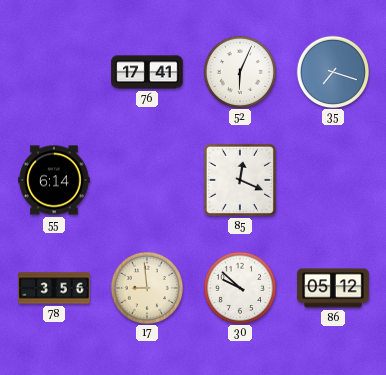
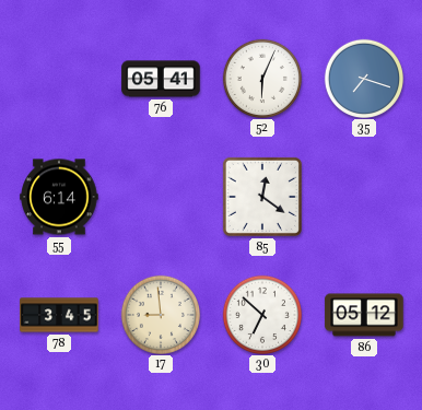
76: 17:41 -> 05:41 (161, 79)
85: 12:19 -> 12:21 (262, 197)
78: 3:56 -> 3:45 (59, 315)
30: 9:52 -> 6:52 (261, 314)
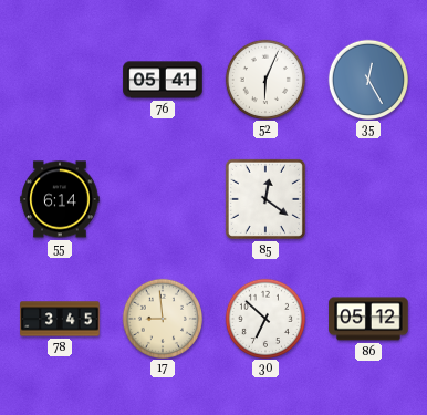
35: 7:18 -> 12:25 (367, 79)
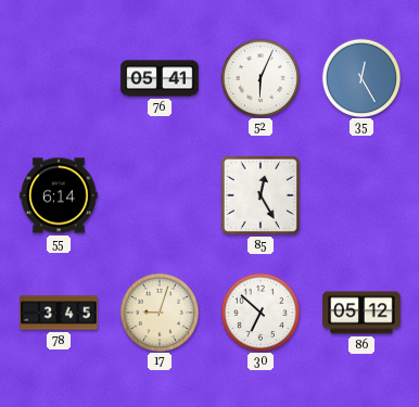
85: 12:21 -> 12:25 (261, 195)
17: 8:59 -> 9:03 (158, 311)
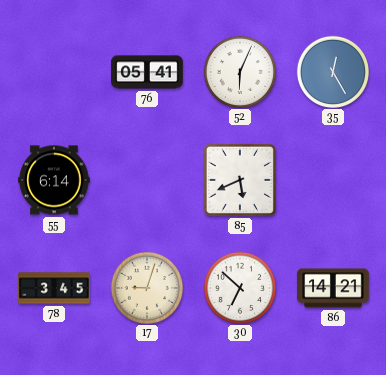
85: 12:25 -> 5:41 (240, 180)
86: 05:12 -> 14:21 (333, 288)
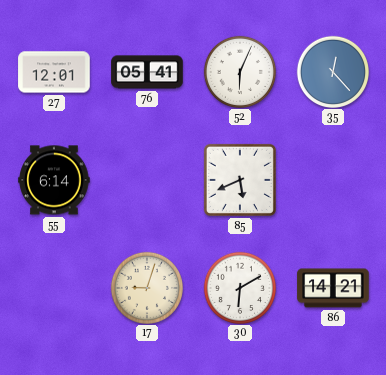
27: none -> 12:01 (54, 72)
35: 12:25 -> 12:23 (332, 71)
78: 3:45 -> none (54, 288)
30: 6:52 -> 6:10 (239, 287)
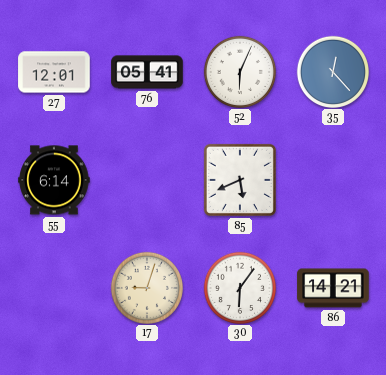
30: 6:10 -> 6:06 (239, 287)
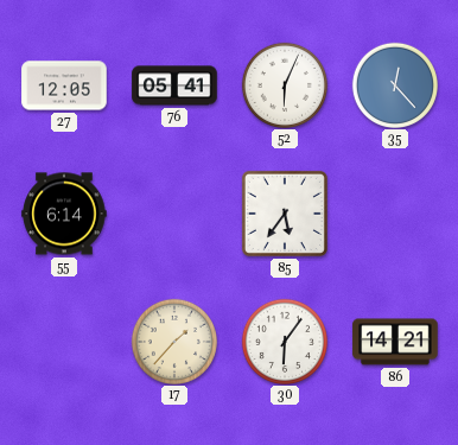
27: 12:01 -> 12:05 (64, 85)
85: 5:41 -> 5:36 (285, 214)
17: 9:03 -> 1:37 (173, 341)
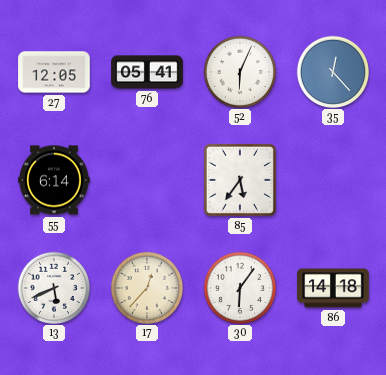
13: none -> 5:41 (53, 287)
17: 1:37 -> 12:37 (146, 287)
86: 14:21 -> 14:18 (333, 288)
